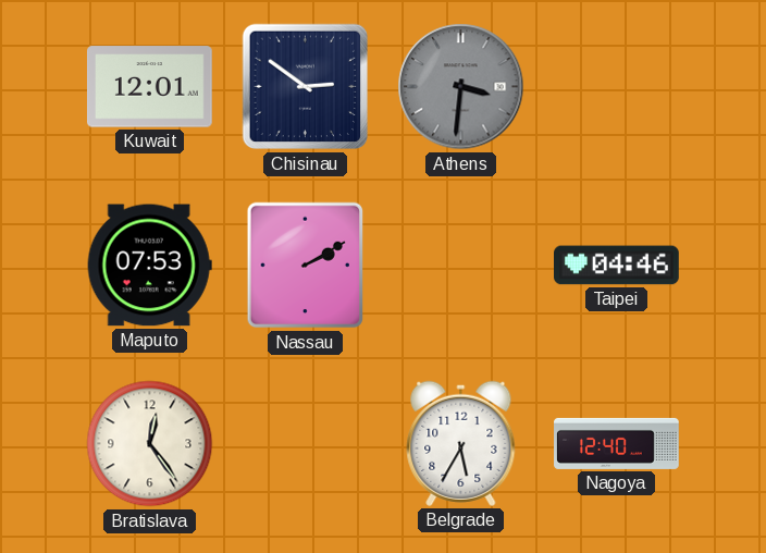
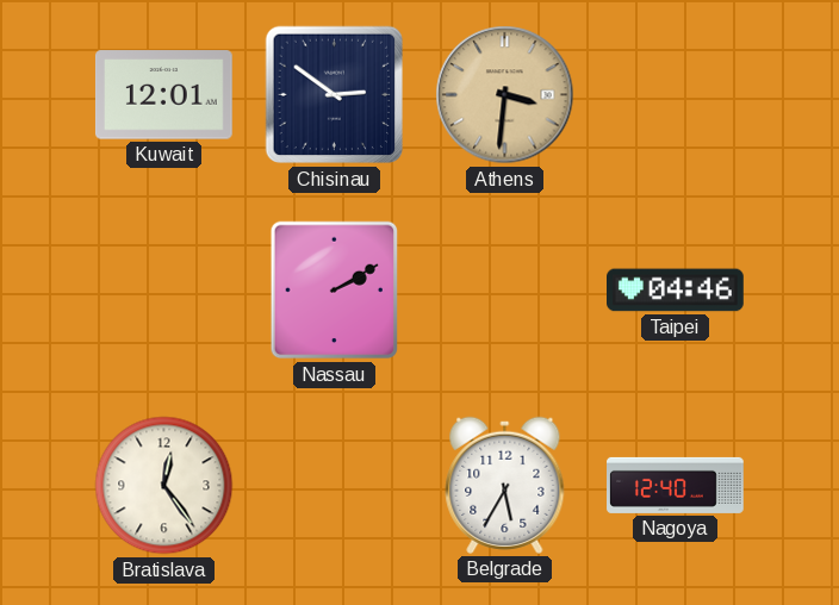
Athens dial: grey -> champagne (505, 95)
Maputo: 07:53 -> none (149, 266)
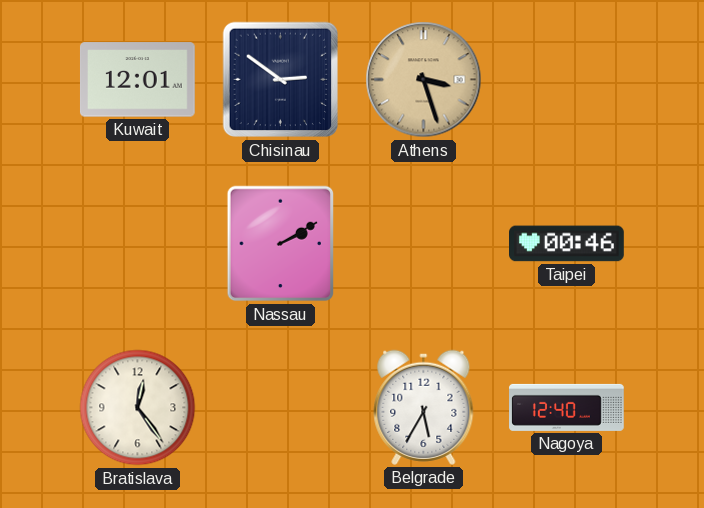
Athens: 3:31 -> 3:27 (424, 80)
Taipei: 04:46 -> 00:46 (567, 244)
